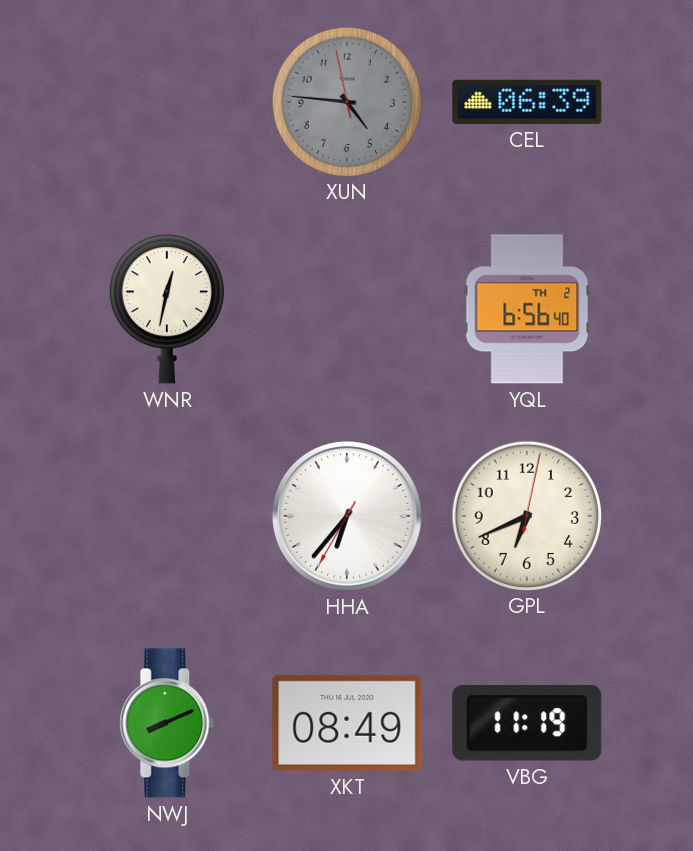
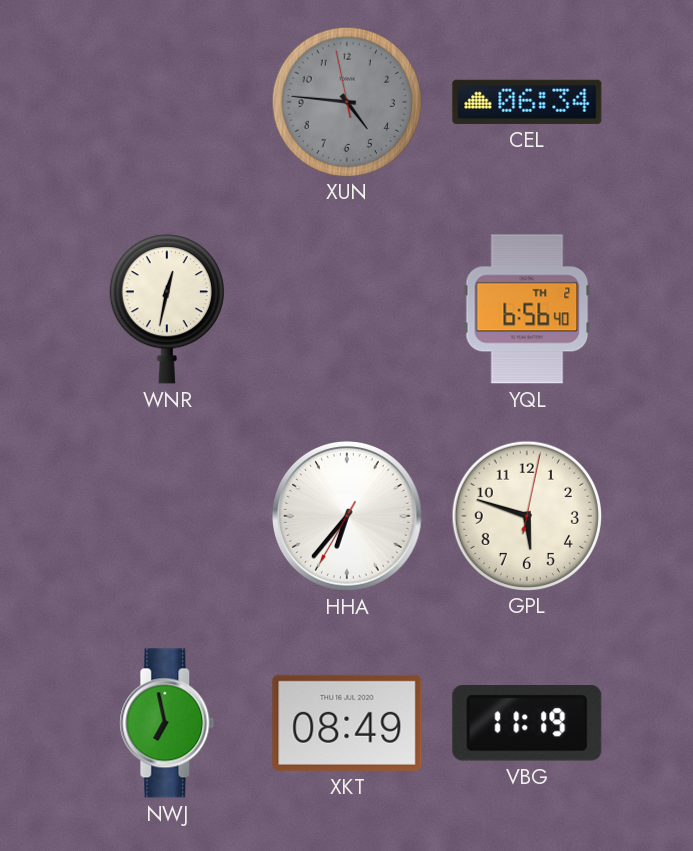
CEL: 06:39 -> 06:34 (527, 102)
GPL: 6:41 -> 5:48 (526, 515)
NWJ: 8:11 -> 6:58 (167, 723)
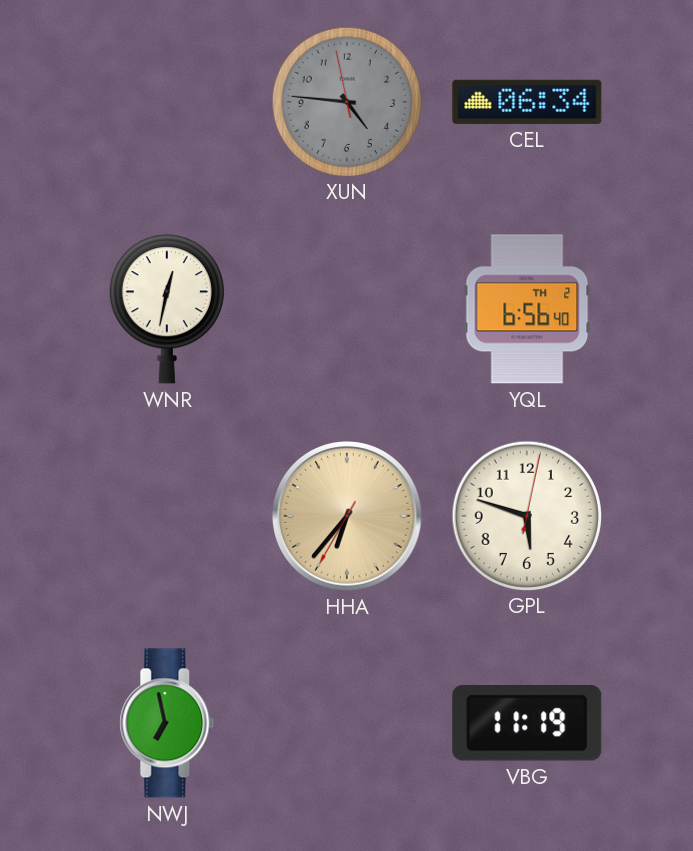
HHA dial: white -> champagne (348, 517)
XKT: 08:49 -> none (347, 723)
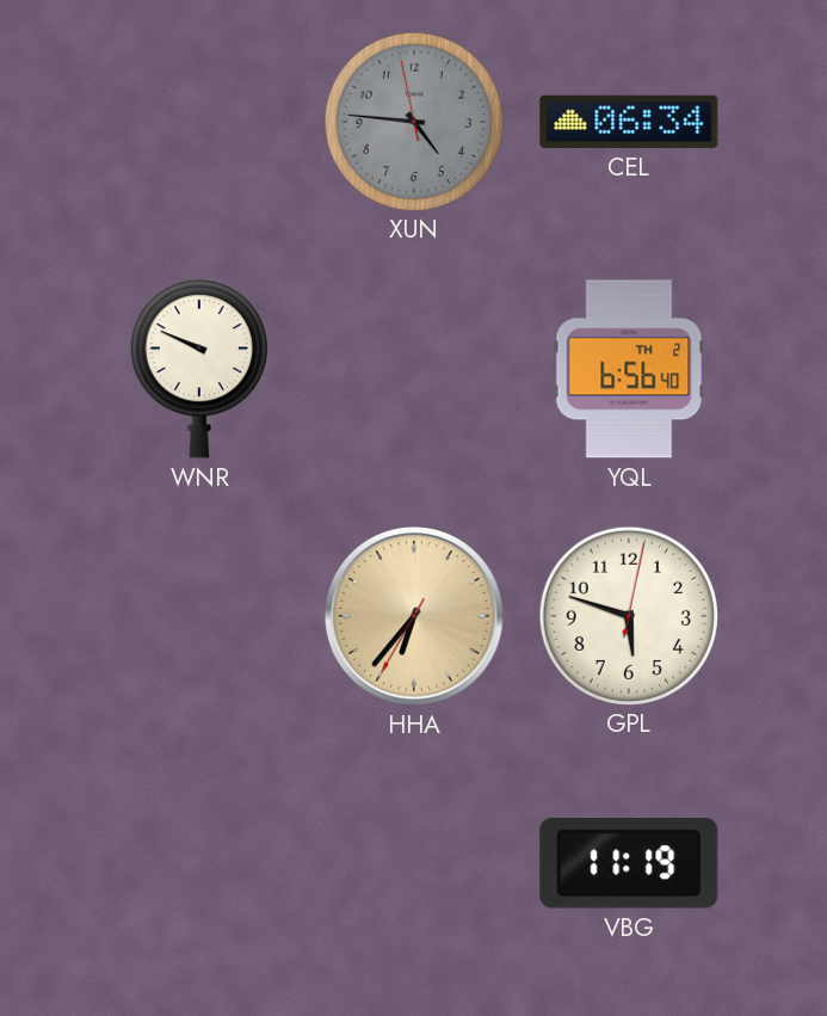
WNR: 12:32 -> 9:49 (199, 369)
NWJ: 6:58 -> none (167, 723)
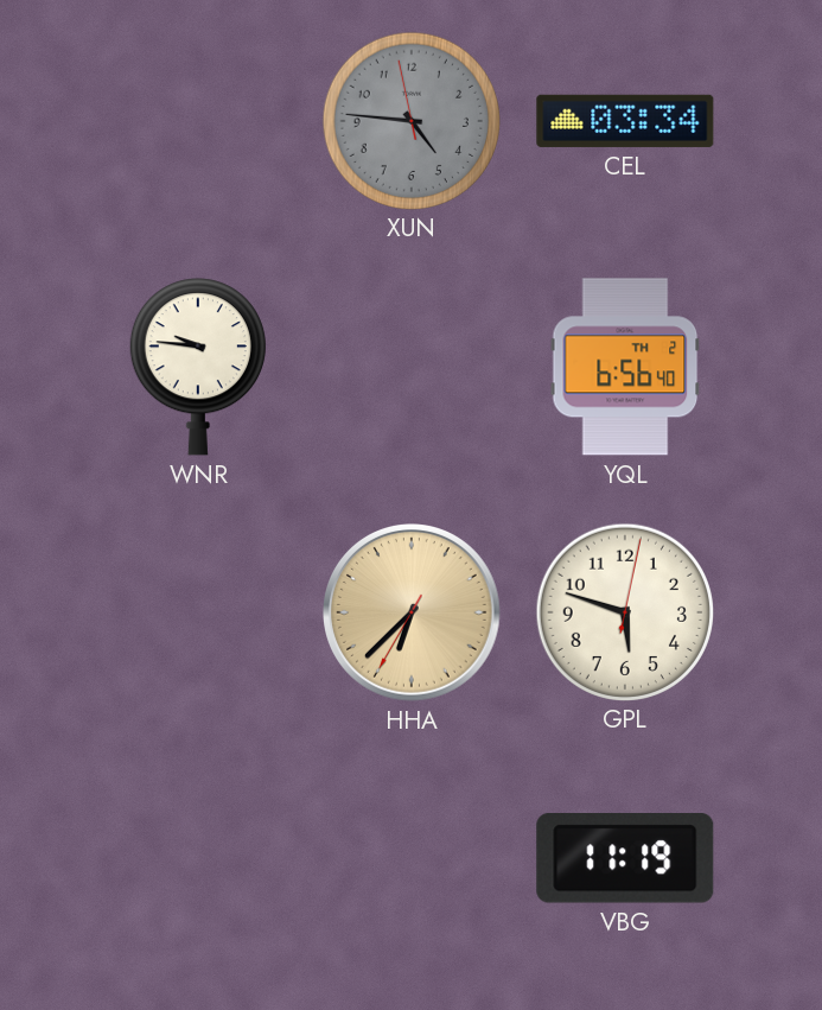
CEL: 06:34 -> 03:34 (625, 121)
WNR: 9:49 -> 9:46 (198, 367)
HHA: 6:36 -> 6:37 (413, 614)
